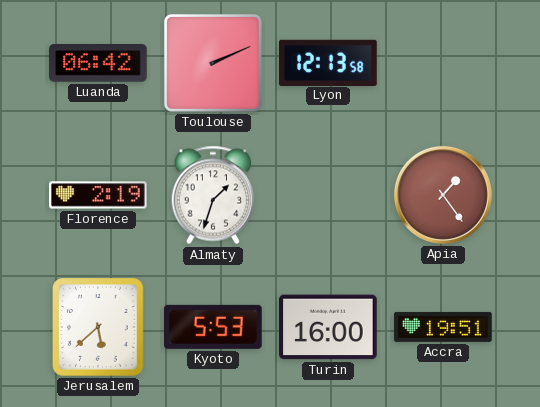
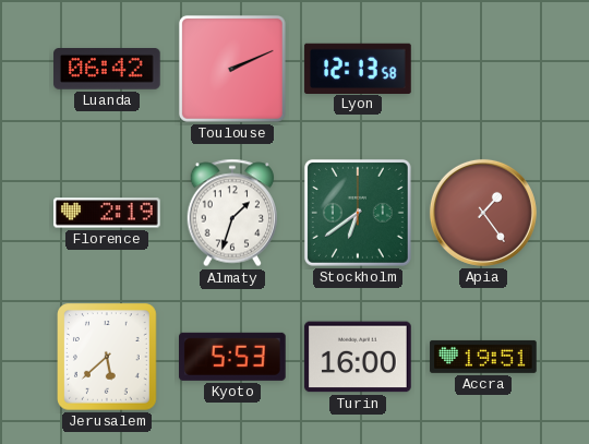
Stockholm: none -> 6:39 (358, 213)
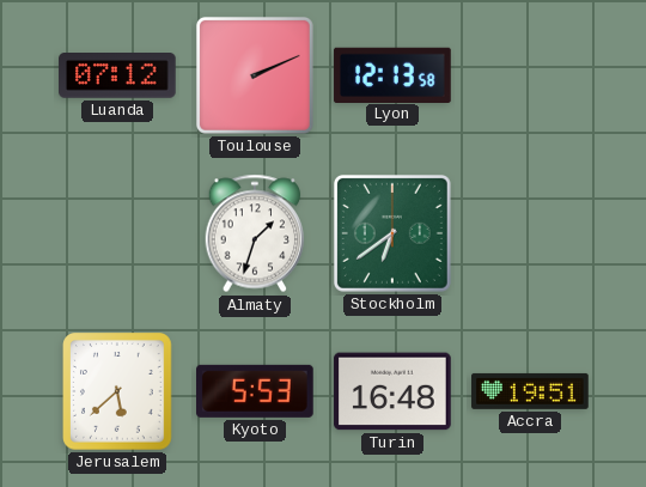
Luanda: 06:42 -> 07:12 (117, 77)
Florence: 2:19 -> none (107, 213)
Apia: 1:24 -> none (483, 213)
Turin: 16:00 -> 16:48 (392, 391)
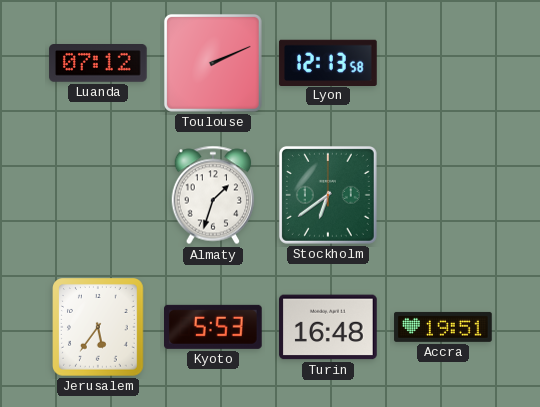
Jerusalem: 5:38 -> 5:36 (99, 328)
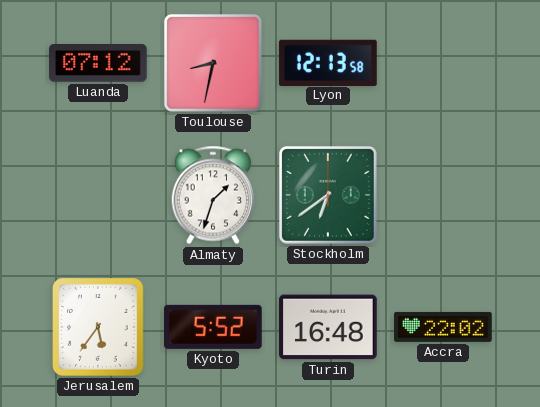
Toulouse: 2:11 -> 8:32 (213, 63)
Kyoto: 5:53 -> 5:52 (214, 327)
Accra: 19:51 -> 22:02 (443, 327)
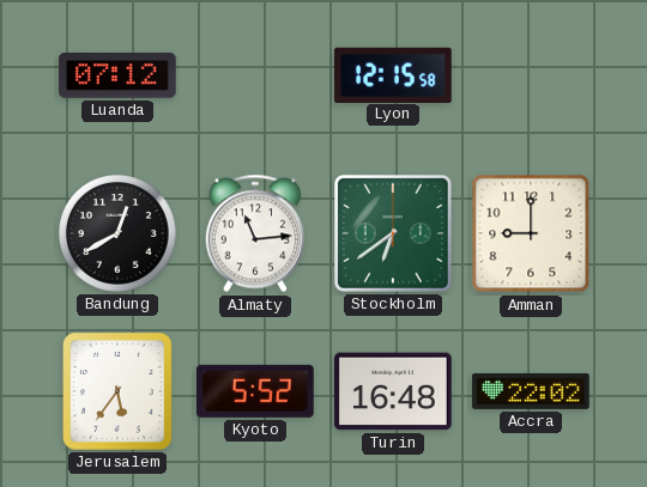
Toulouse: 8:32 -> none (213, 63)
Lyon: 12:13 -> 12:15 (393, 74)
Bandung: none -> 12:40 (119, 235)
Almaty: 1:33 -> 11:14 (255, 233)
Amman: none -> 9:00 (531, 233)
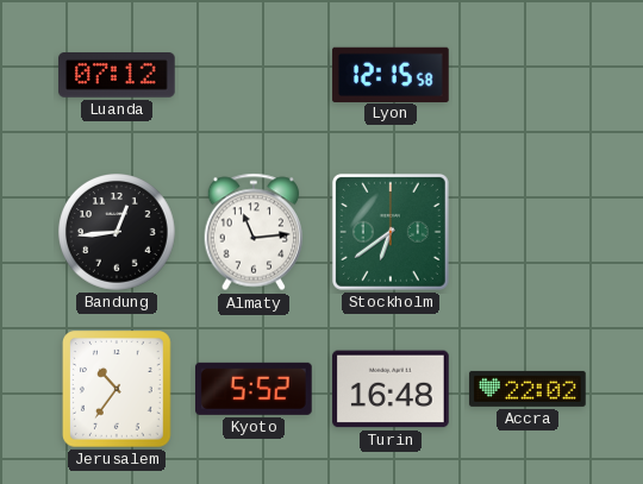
Bandung: 12:40 -> 12:44 (118, 233)
Amman: 9:00 -> none (531, 233)
Jerusalem: 5:36 -> 10:36 (118, 390)
